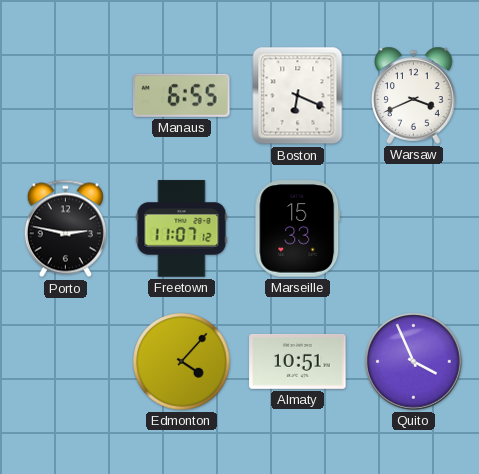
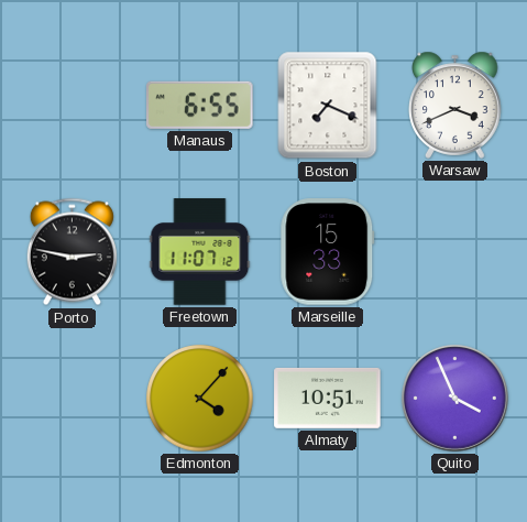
Boston: 6:19 -> 7:19 (328, 106)
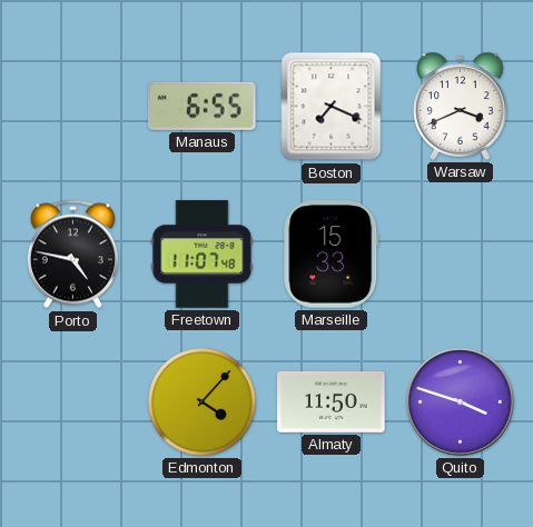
Porto: 2:47 -> 4:47 (72, 255)
Freetown: 11:07:12 -> 11:07:48 (203, 255)
Almaty: 10:51 -> 11:50 (332, 401)
Quito: 3:56 -> 3:48 (461, 402)
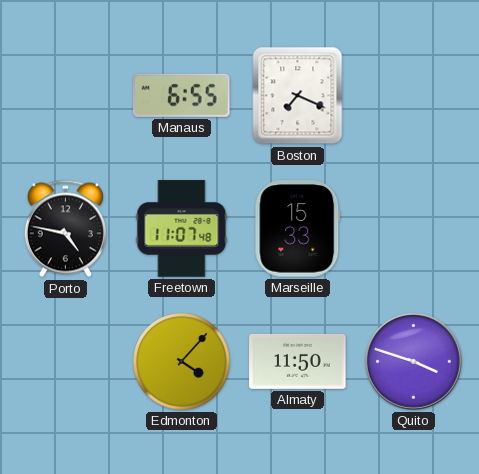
Warsaw: 3:41 -> none (461, 106)
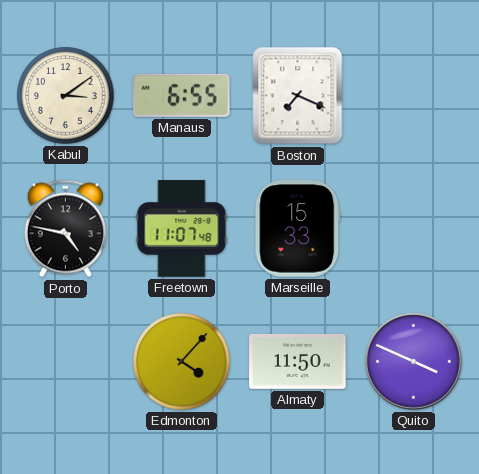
Kabul: none -> 3:09 (66, 96)
Quito: 3:48 -> 3:49 (414, 362)
